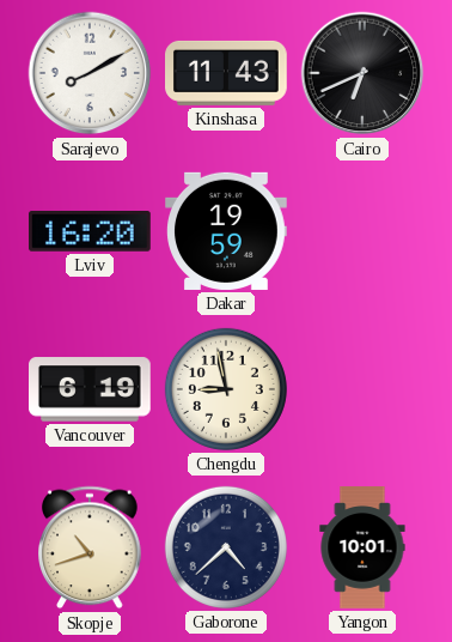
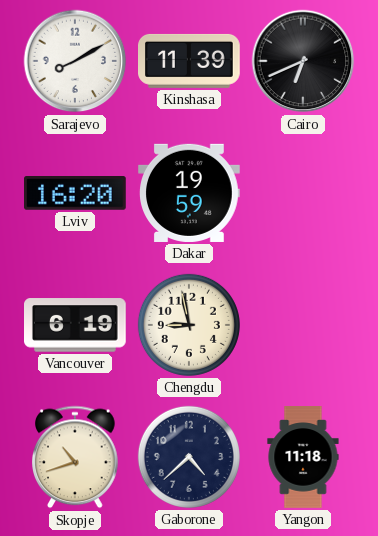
Kinshasa: 11:43 -> 11:39 (190, 61)
Yangon: 10:01 -> 11:18 (303, 457)
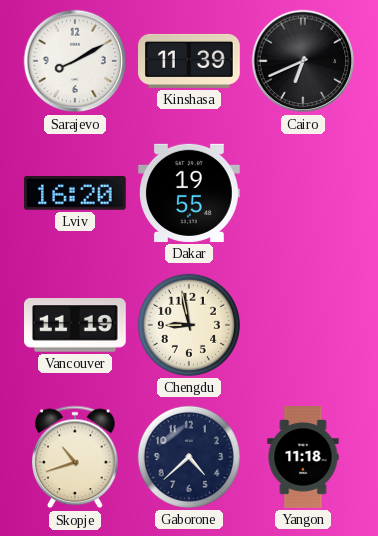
Dakar: 19:59 -> 19:55 (190, 193)
Vancouver: 6:19 -> 11:19 (76, 325)
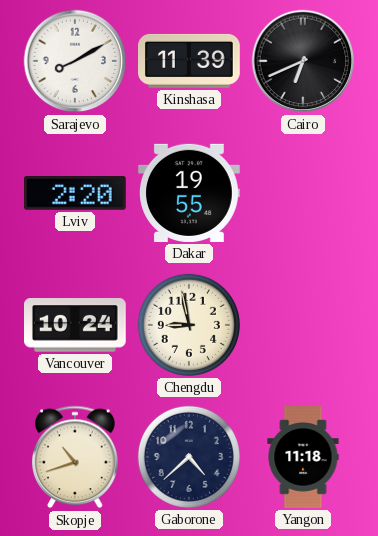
Lviv: 16:20 -> 2:20 (76, 194)
Vancouver: 11:19 -> 10:24 (76, 325)
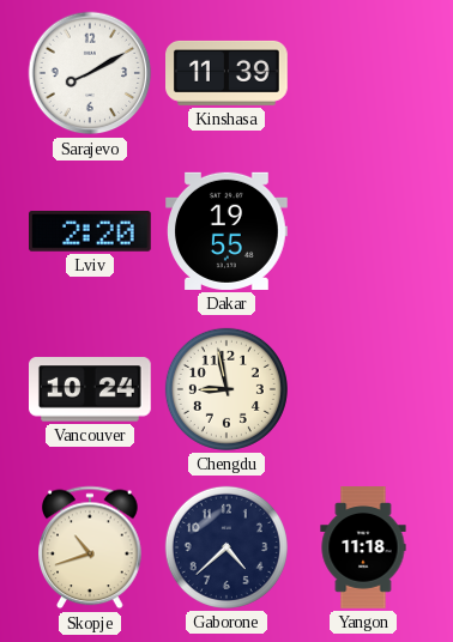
Cairo: 6:41 -> none (303, 61)
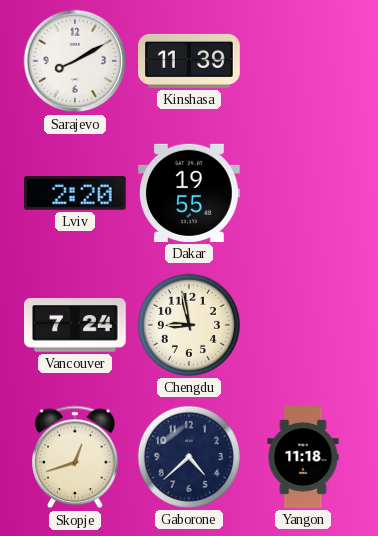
Vancouver: 10:24 -> 7:24 (76, 325)
Skopje: 10:42 -> 12:42 (76, 457)
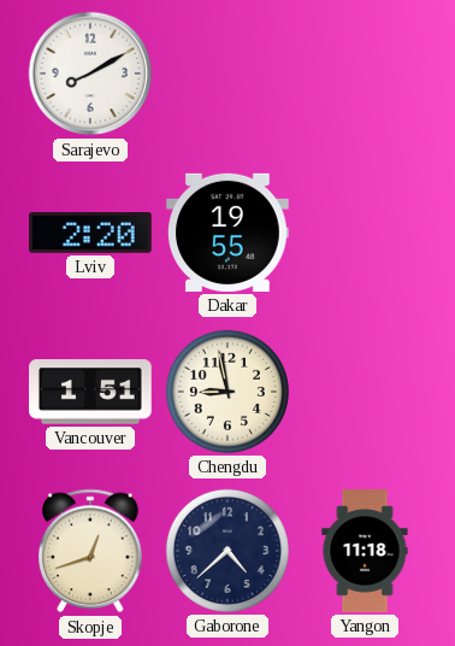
Kinshasa: 11:39 -> none (190, 61)
Vancouver: 7:24 -> 1:51 (91, 392)
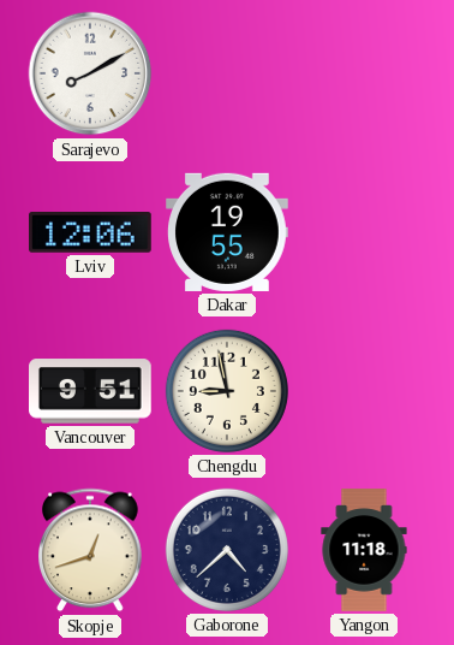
Lviv: 2:20 -> 12:06 (91, 233)
Vancouver: 1:51 -> 9:51 (91, 391)
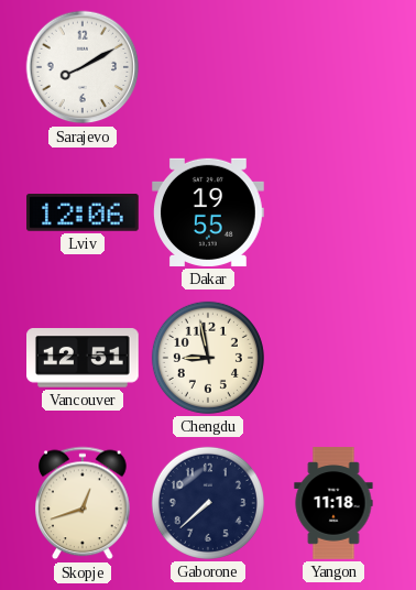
Vancouver: 9:51 -> 12:51 (84, 358)
Gaborone: 4:38 -> 7:38 (208, 503)
